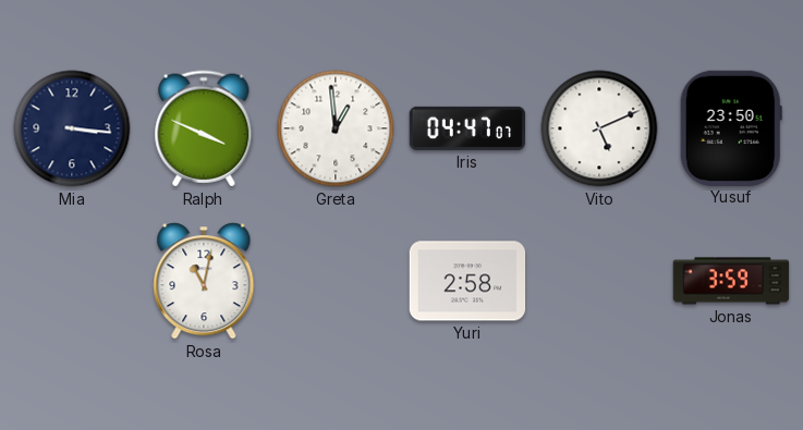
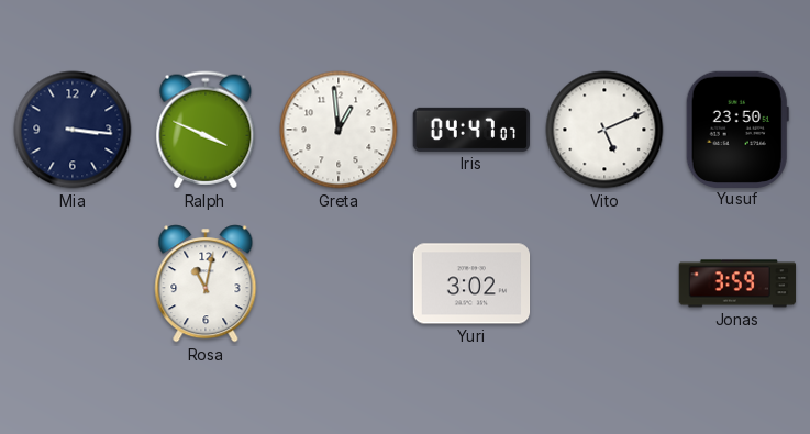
Yuri: 2:58 -> 3:02 (471, 283)
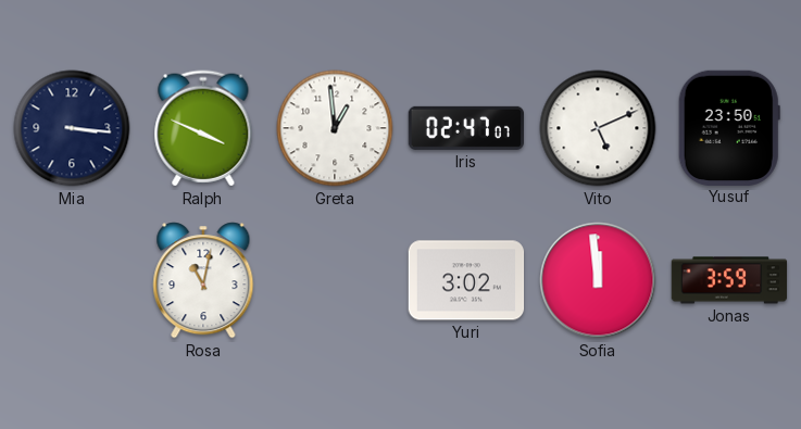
Iris: 04:47 -> 02:47 (465, 128)
Sofia: none -> 11:59 (598, 280)
